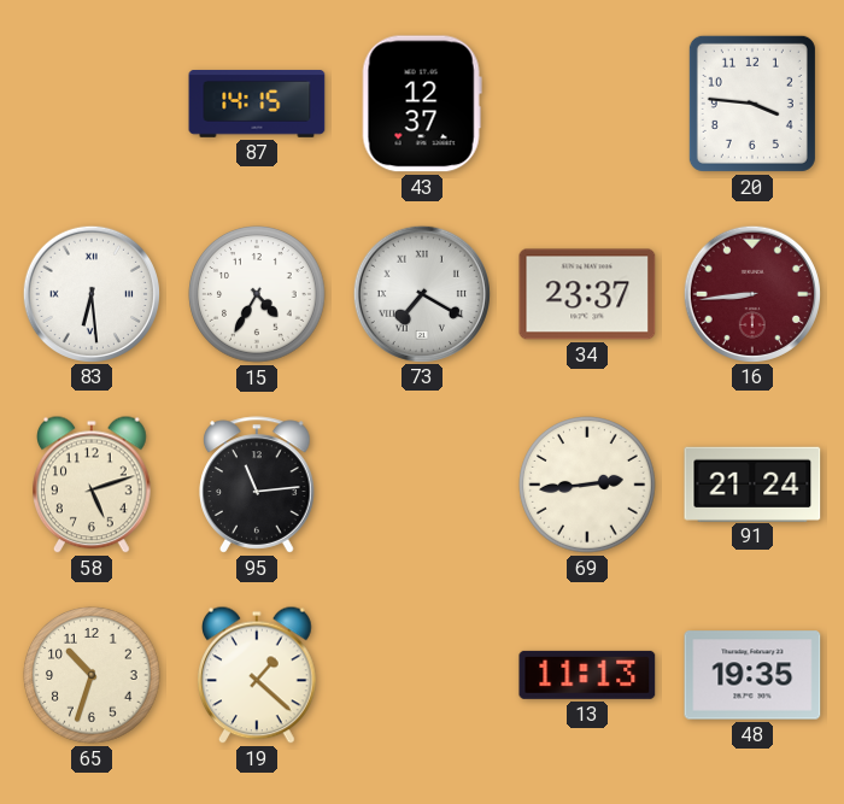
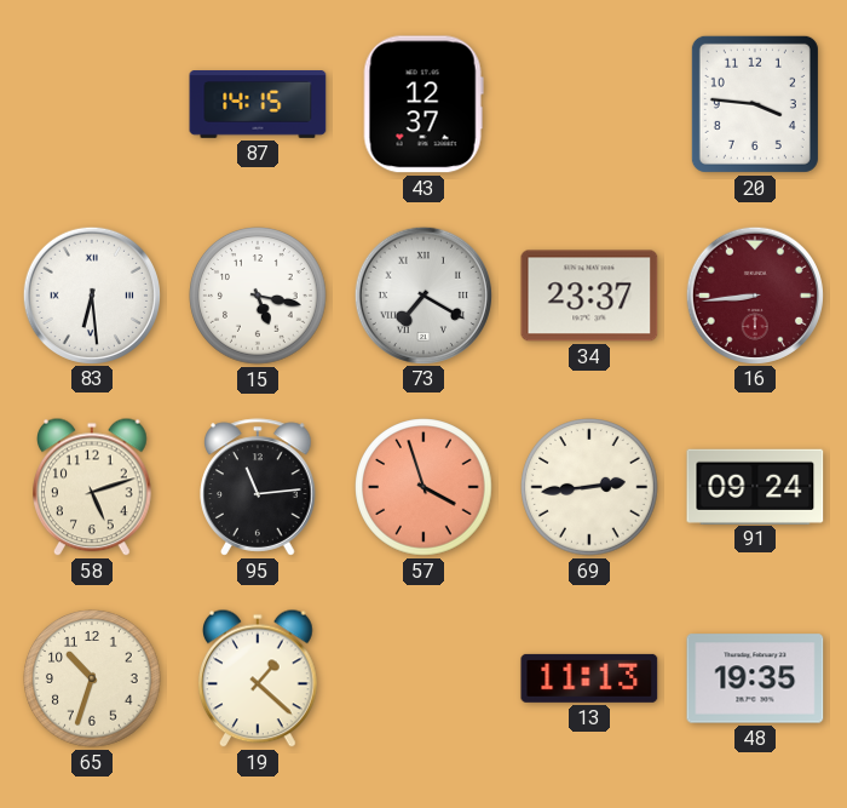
15: 4:35 -> 5:17 (258, 296)
57: none -> 3:57 (423, 487)
91: 21:24 -> 09:24 (755, 486)
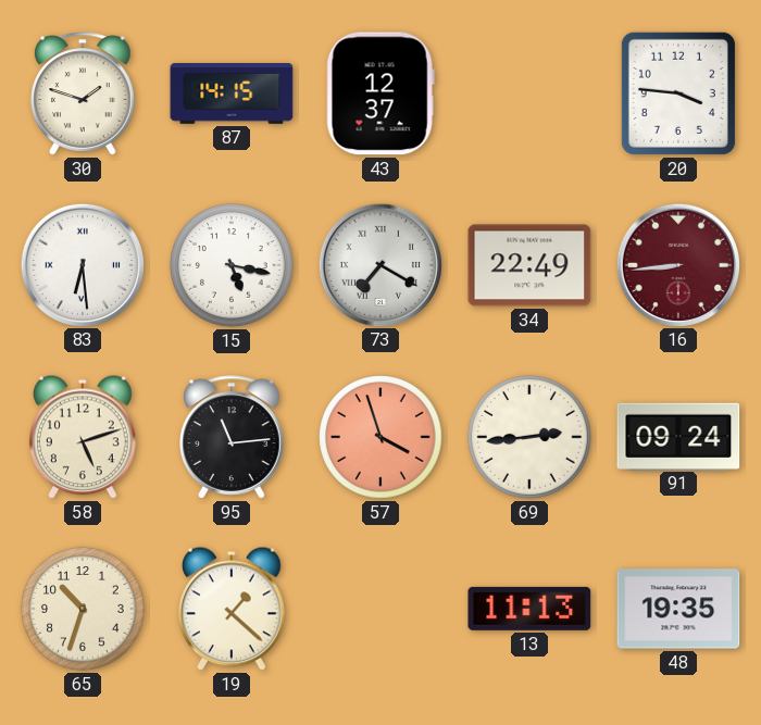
30: none -> 1:48 (83, 93)
34: 23:37 -> 22:49 (529, 265)
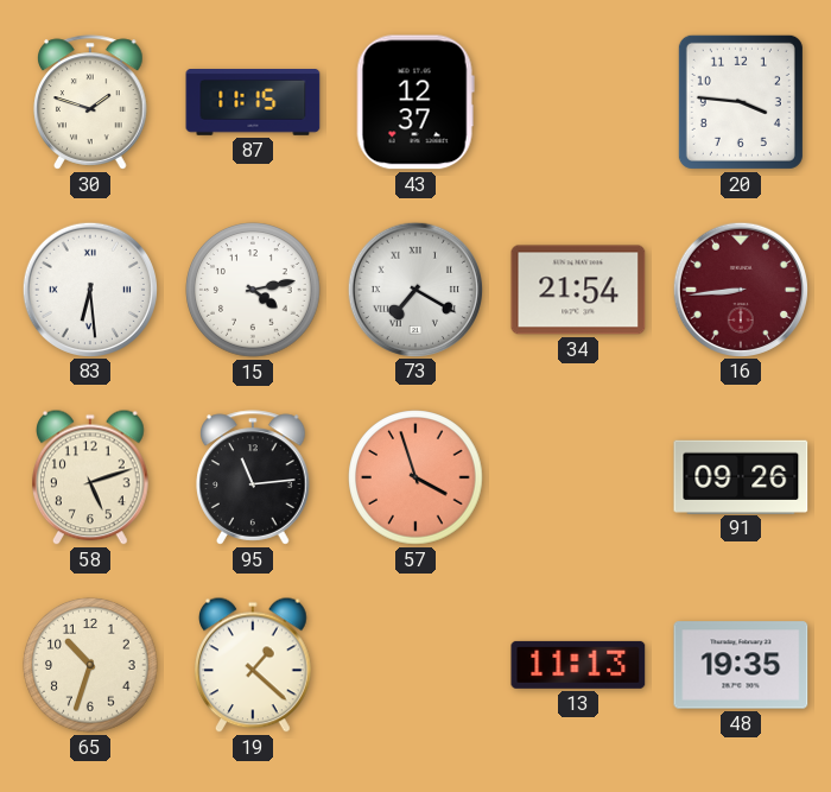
87: 14:15 -> 11:15 (253, 103)
15: 5:17 -> 4:13 (253, 290)
34: 22:49 -> 21:54 (578, 290)
69: 2:44 -> none (529, 437)
91: 09:24 -> 09:26 (741, 476)
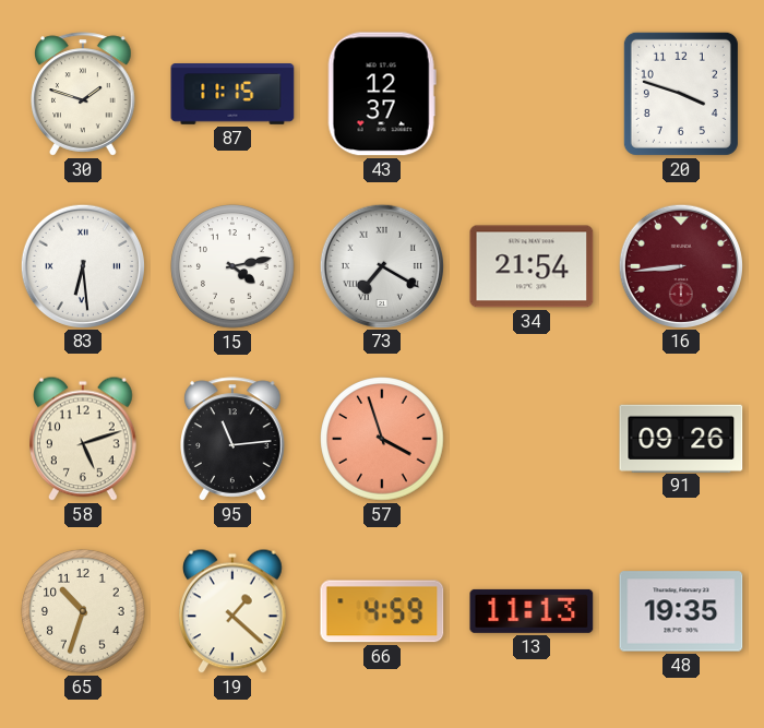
20: 3:46 -> 3:48 (681, 94)
66: none -> 4:59 (382, 611)
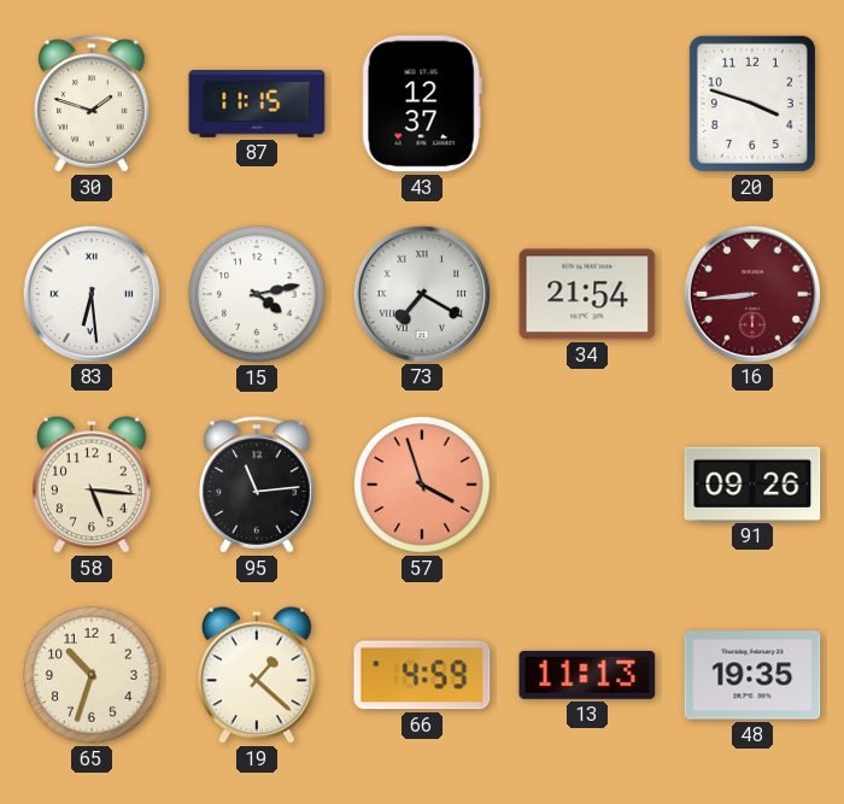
58: 5:12 -> 5:16 (93, 485)
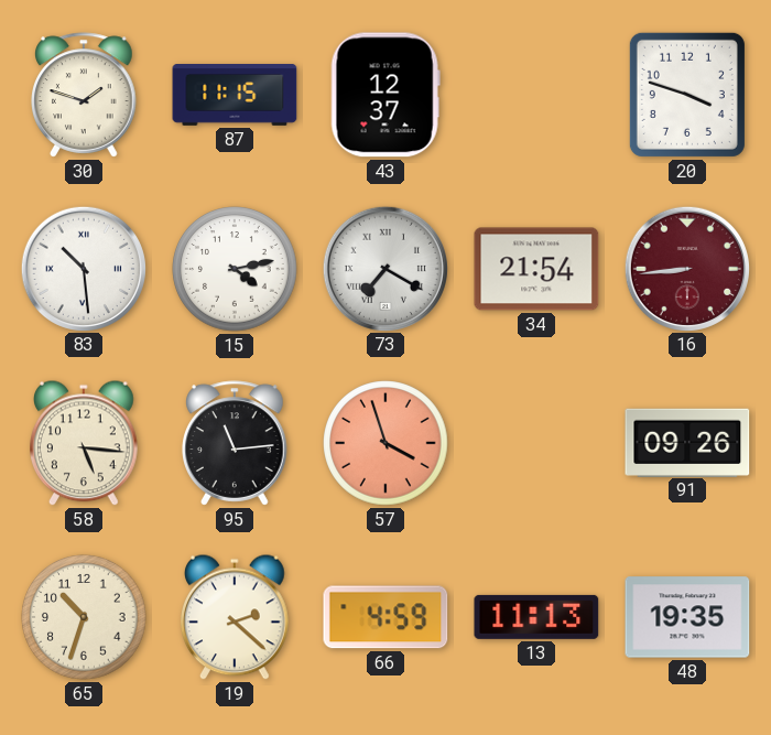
83: 6:29 -> 10:29 (83, 268)
19: 1:22 -> 2:22 (236, 617)
